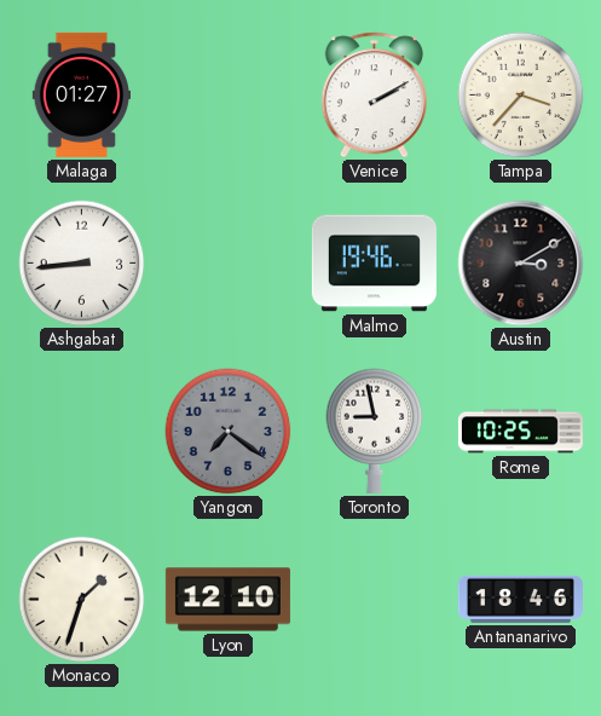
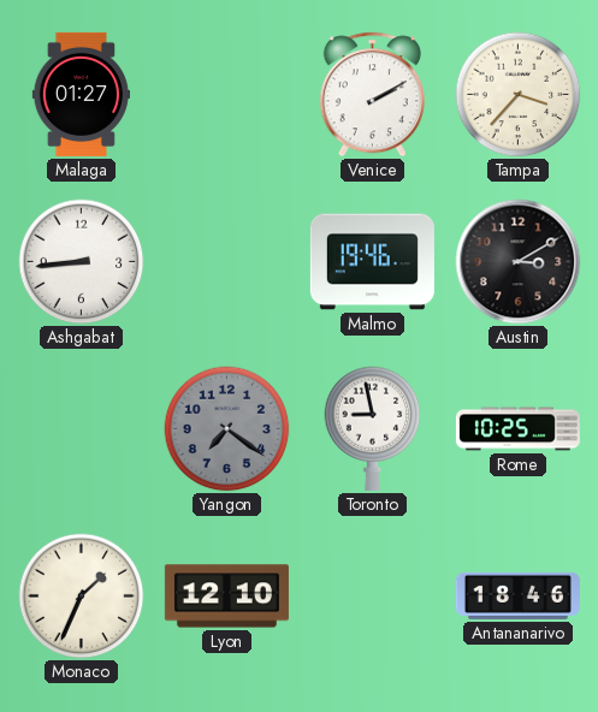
Monaco: 1:33 -> 1:34 (82, 597)
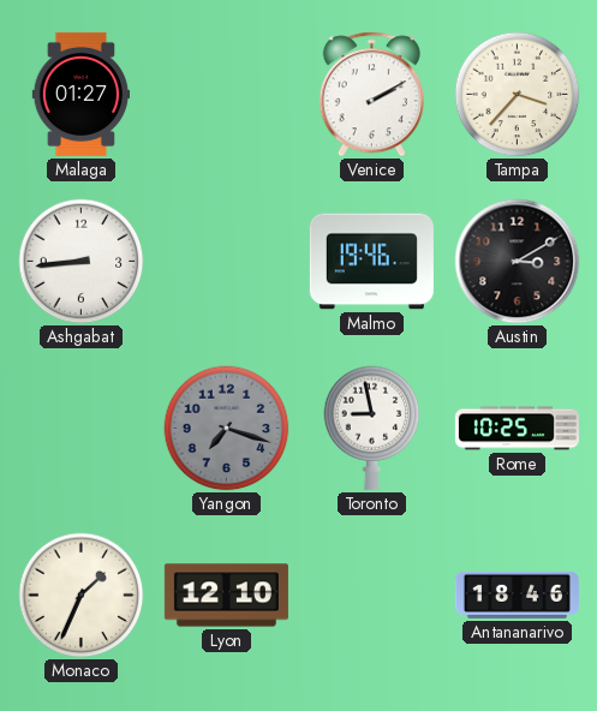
Yangon: 7:21 -> 7:18 (227, 429)
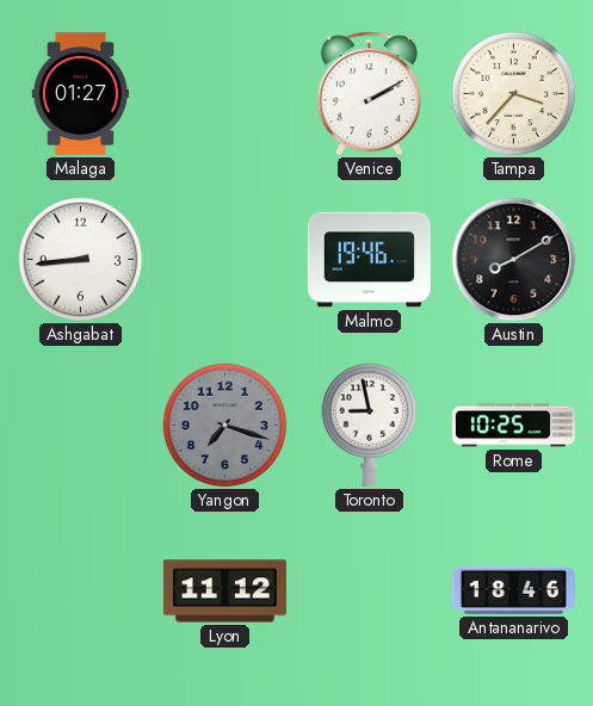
Austin: 3:10 -> 8:10 (514, 260)
Monaco: 1:34 -> none (82, 596)
Lyon: 12:10 -> 11:12 (224, 592)
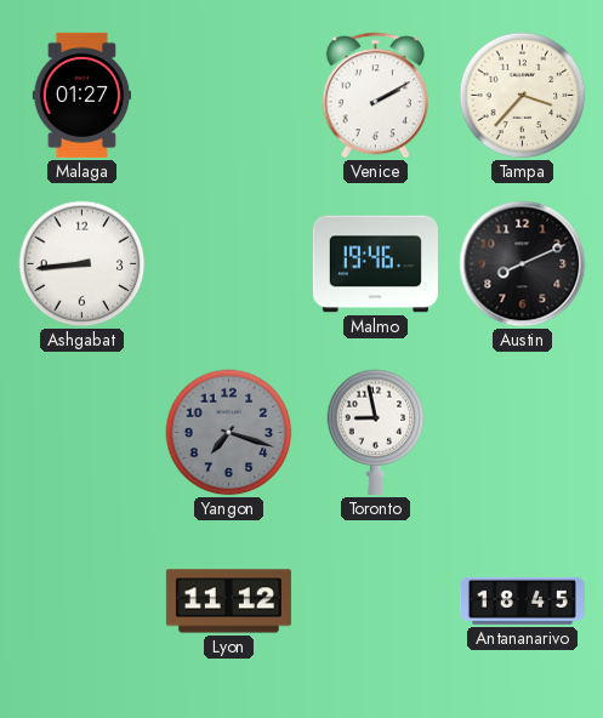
Austin: 8:10 -> 8:11 (523, 264)
Rome: 10:25 -> none (513, 426)
Antananarivo: 18:46 -> 18:45 (522, 600)
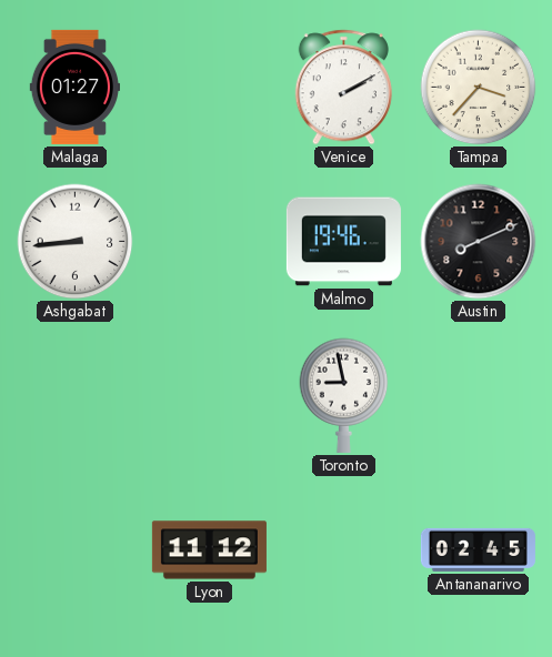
Yangon: 7:18 -> none (229, 433)
Antananarivo: 18:45 -> 02:45 (478, 549)
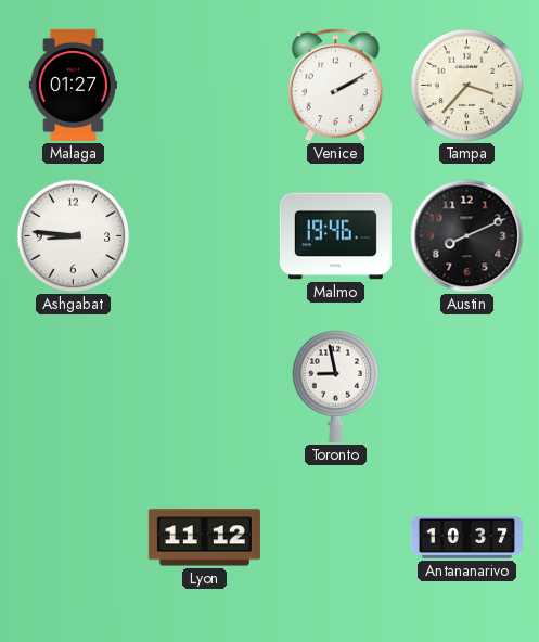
Ashgabat: 8:44 -> 8:46 (74, 236)
Antananarivo: 02:45 -> 10:37 (466, 537)
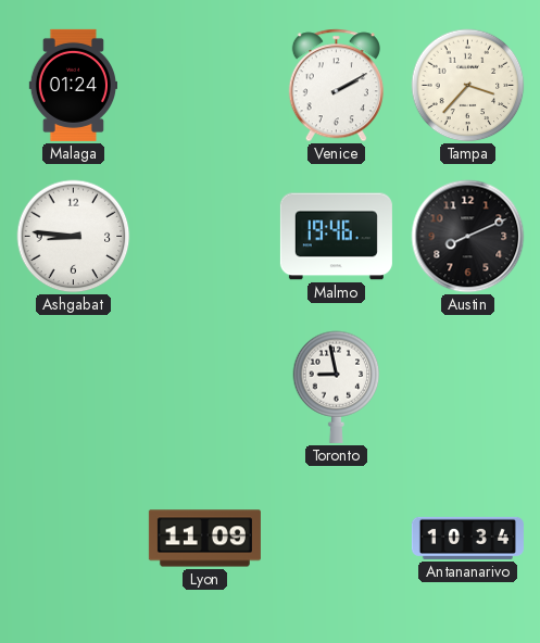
Malaga: 01:27 -> 01:24 (73, 85)
Lyon: 11:12 -> 11:09 (204, 539)
Antananarivo: 10:37 -> 10:34 (467, 538)
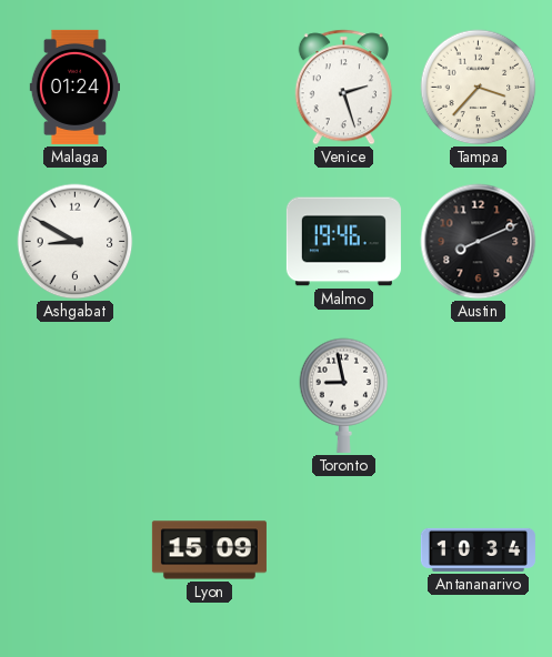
Venice: 2:10 -> 2:27 (343, 88)
Ashgabat: 8:46 -> 8:50 (76, 242)
Lyon: 11:09 -> 15:09 (209, 550)
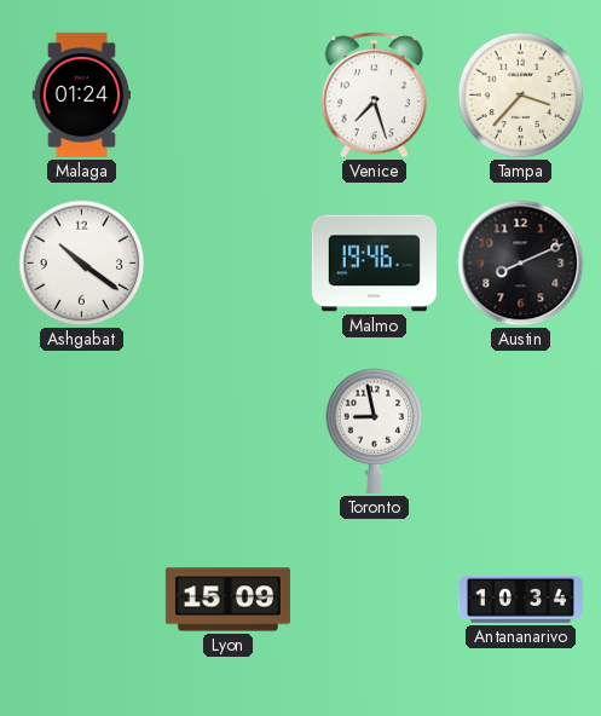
Venice: 2:27 -> 7:27 (374, 96)
Ashgabat: 8:50 -> 10:21 (82, 264)
